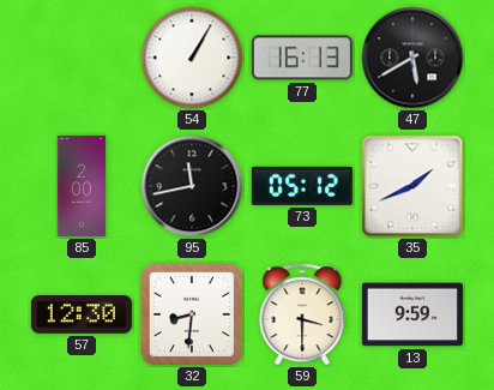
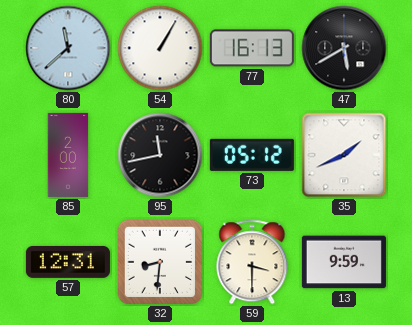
80: none -> 11:38 (68, 48)
57: 12:30 -> 12:31 (68, 262)
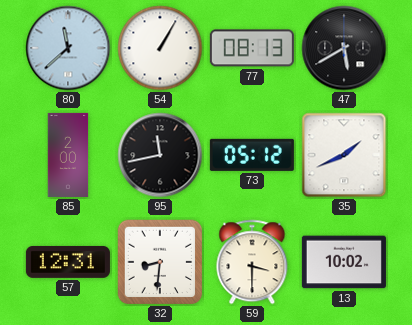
77: 16:13 -> 08:13 (252, 48)
13: 9:59 -> 10:02 (344, 262)
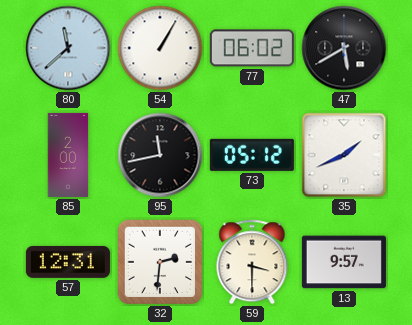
77: 08:13 -> 06:02 (252, 48)
32: 8:31 -> 2:31 (160, 262)
13: 10:02 -> 9:57 (344, 262)
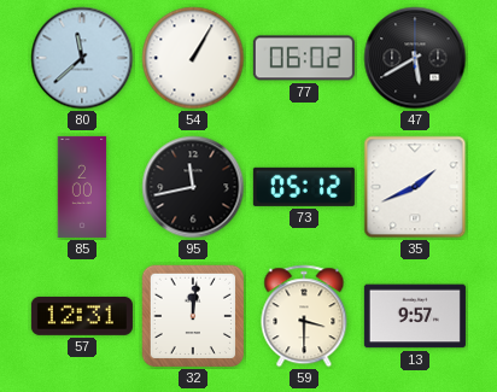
32: 2:31 -> 12:01 (193, 316)
